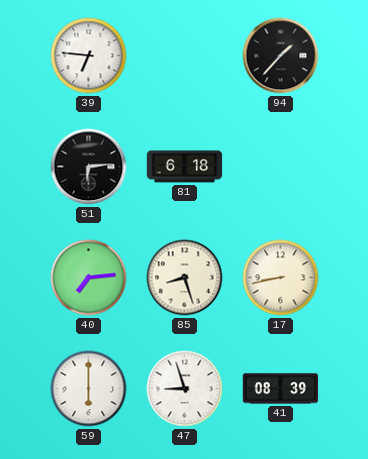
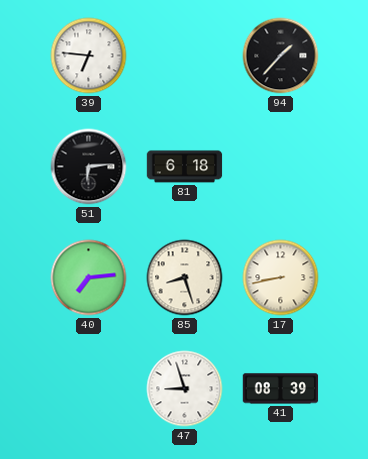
59: 6:00 -> none (89, 389)
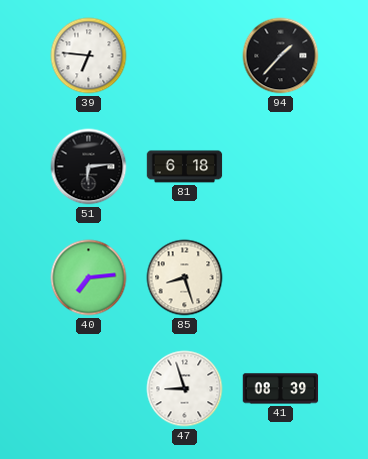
17: 8:43 -> none (281, 278)
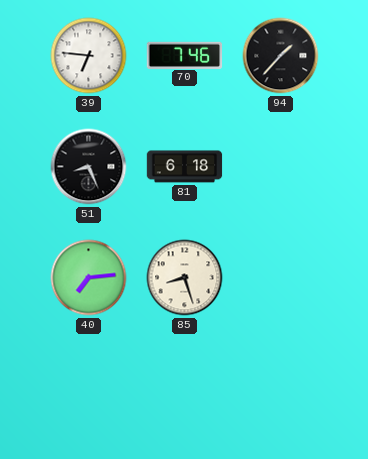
70: none -> 7:46 (185, 55)
51: 6:14 -> 8:26 (89, 167)
47: 8:57 -> none (185, 389)
41: 08:39 -> none (281, 389)
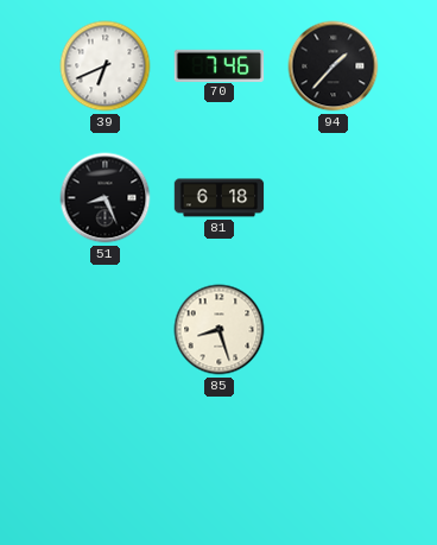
39: 6:46 -> 6:41 (106, 66)
40: 7:14 -> none (89, 278)
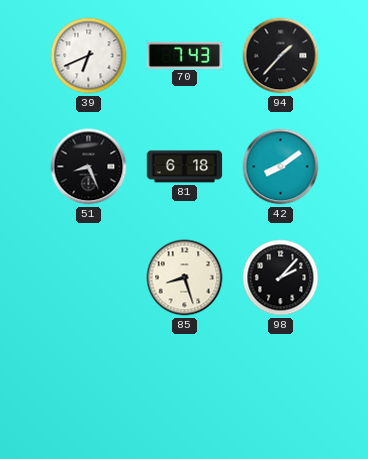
70: 7:46 -> 7:43 (185, 55)
42: none -> 8:09 (281, 167)
98: none -> 2:07 (281, 278)
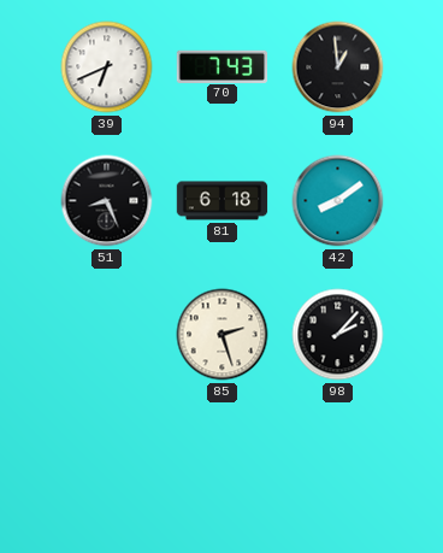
94: 1:37 -> 12:59 (338, 67)
85: 8:27 -> 2:27 (223, 335)
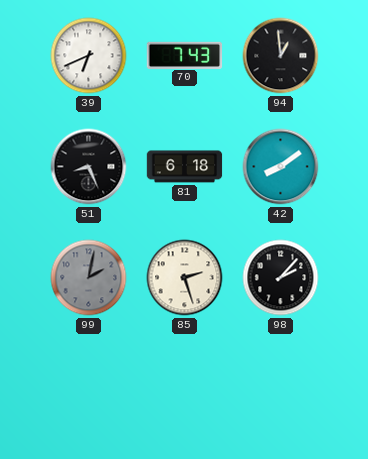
99: none -> 2:02 (89, 278)
